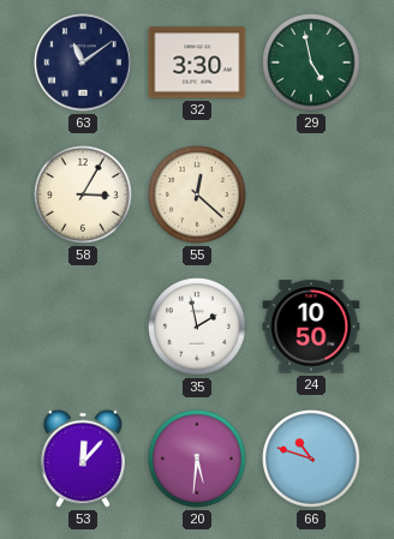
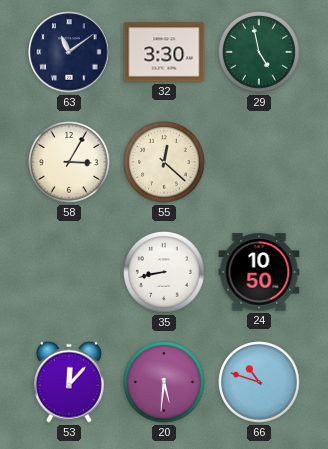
35: 1:58 -> 8:43 (164, 272)
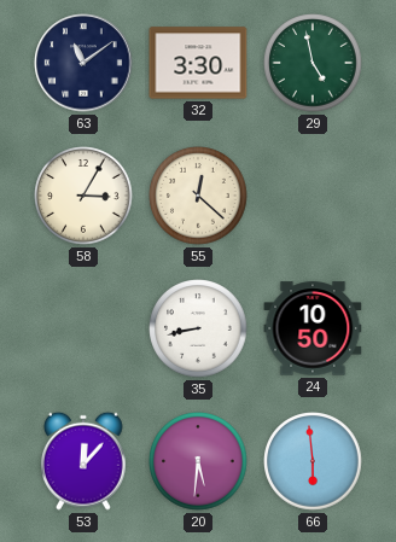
66: 10:48 -> 5:59 (313, 461)
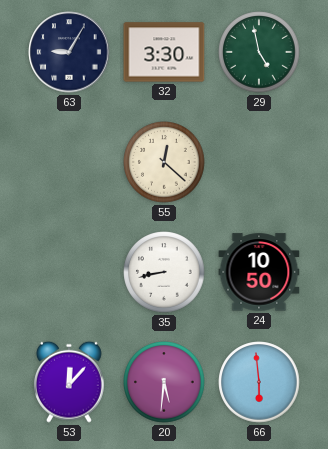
63: 11:09 -> 9:05 (69, 52)
58: 3:05 -> none (83, 196)
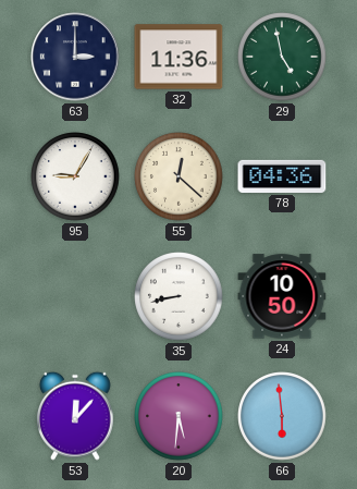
63: 9:05 -> 3:00 (75, 57)
32: 3:30 -> 11:36 (178, 57)
95: none -> 9:05 (75, 176)
78: none -> 04:36 (282, 176)
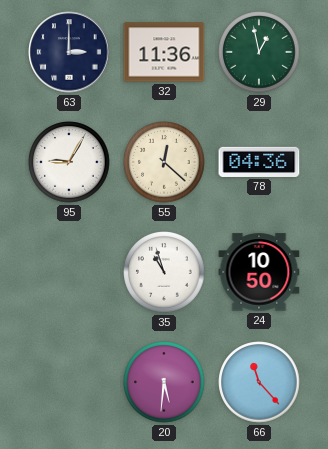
29: 4:58 -> 12:58 (259, 52)
35: 8:43 -> 10:57 (164, 272)
53: 12:07 -> none (76, 416)
66: 5:59 -> 11:23 (259, 382)
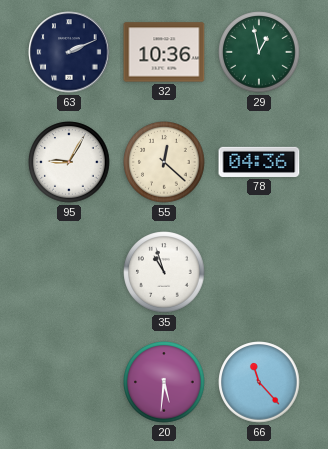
63: 3:00 -> 2:11 (69, 52)
32: 11:36 -> 10:36 (164, 52)
24: 10:50 -> none (259, 272)
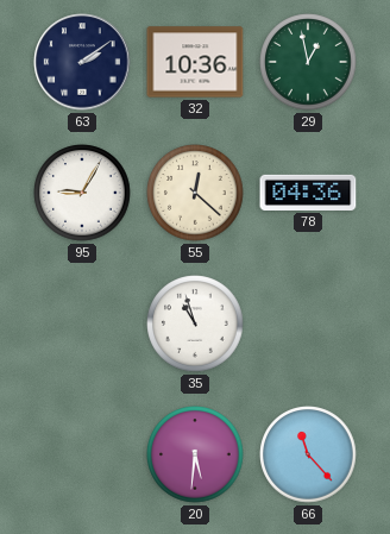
63: 2:11 -> 2:09 (82, 62)
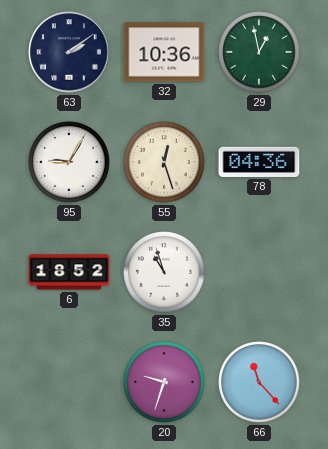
55: 12:22 -> 12:27 (164, 162)
6: none -> 18:52 (69, 272)
20: 5:31 -> 9:33 (164, 382)
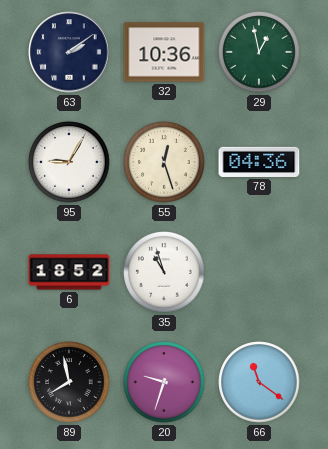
89: none -> 7:58 (69, 382)
66: 11:23 -> 11:21 (259, 382)
